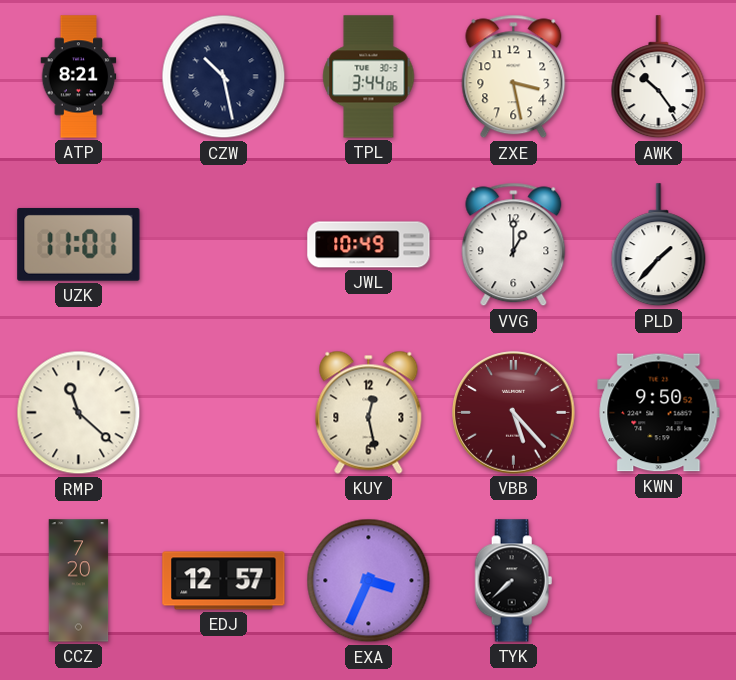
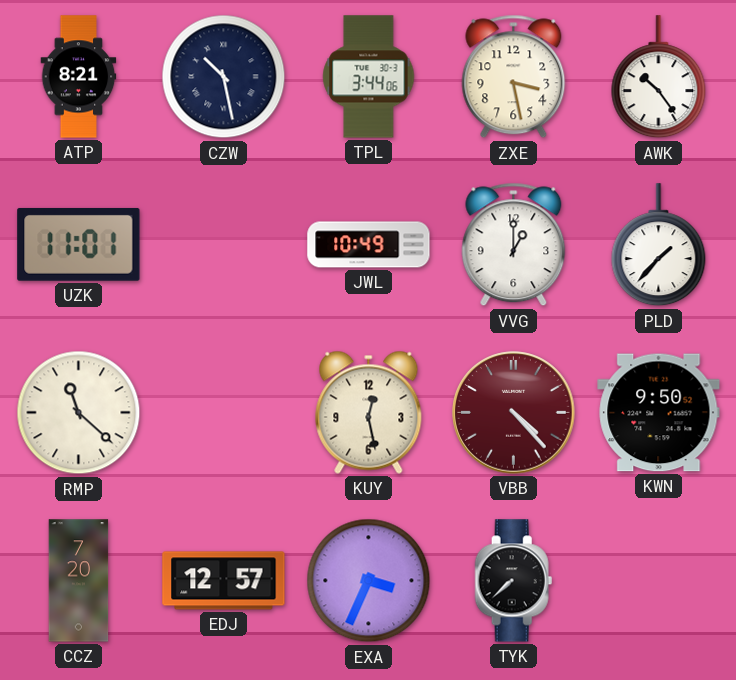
VBB: 5:23 -> 4:23 (514, 413)
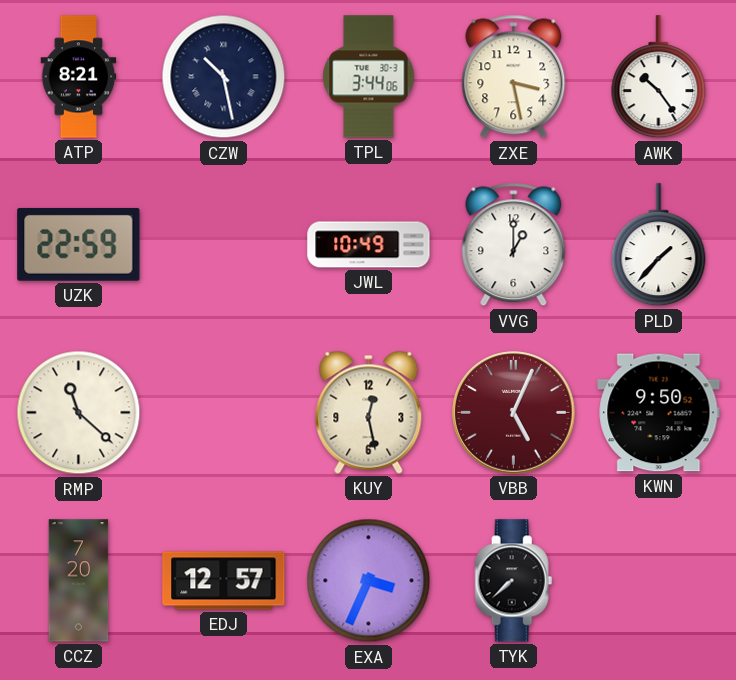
UZK: 11:01 -> 22:59 (79, 245)
VBB: 4:23 -> 5:04 (514, 413)
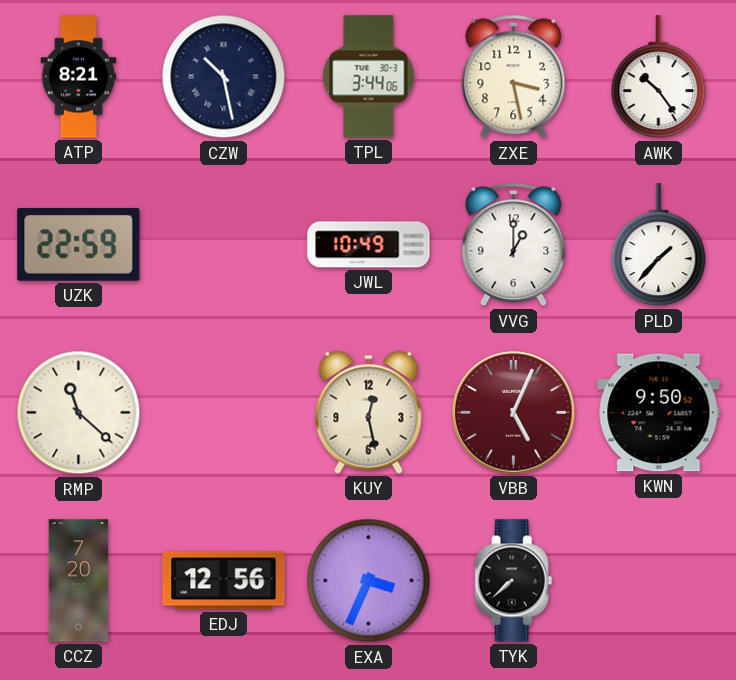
EDJ: 12:57 -> 12:56 (224, 581)
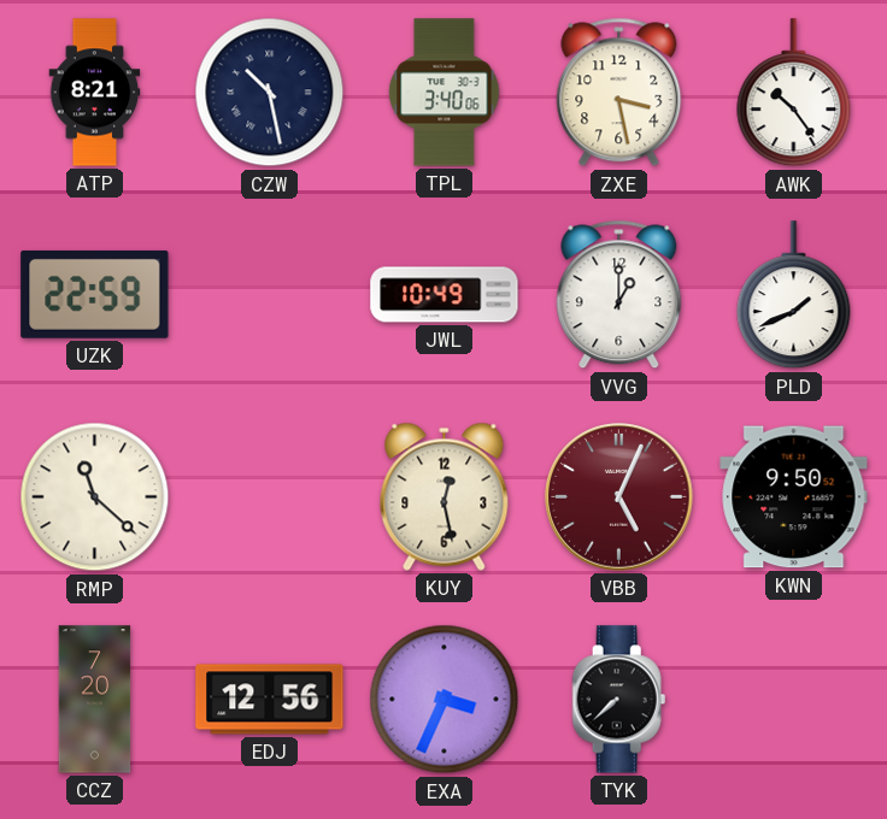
TPL: 3:44 -> 3:40 (445, 93)
PLD: 1:37 -> 1:41 (794, 295)
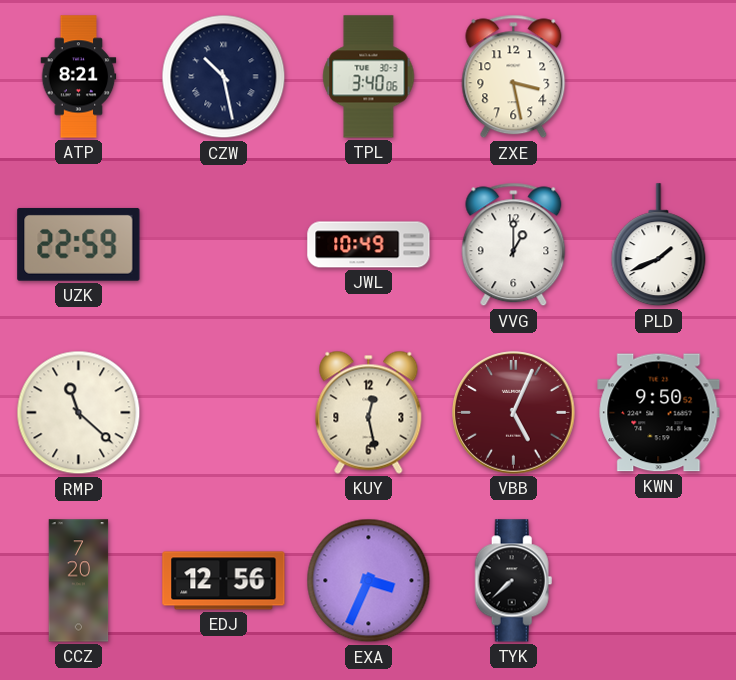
AWK: 10:24 -> none (794, 93)
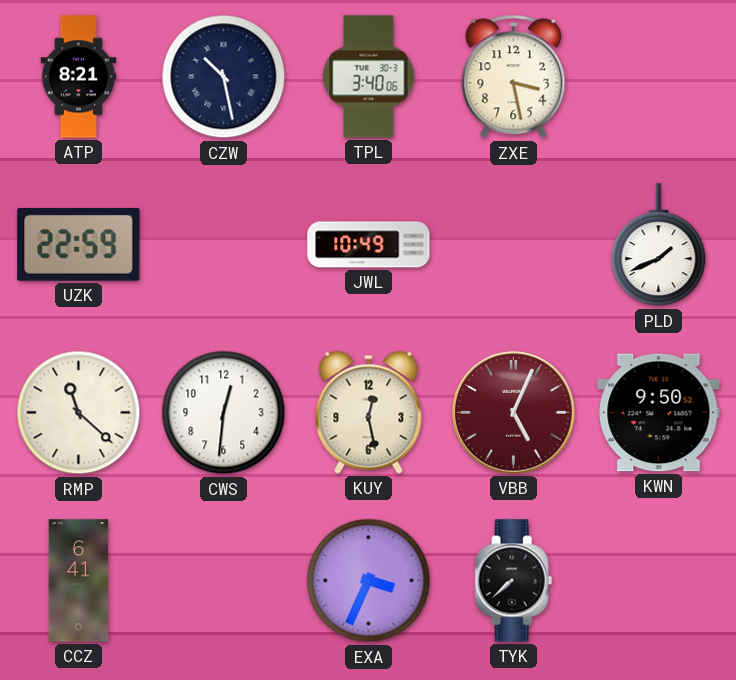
VVG: 1:00 -> none (514, 245)
CWS: none -> 12:31 (224, 413)
CCZ: 7:20 -> 6:41 (79, 581)
EDJ: 12:56 -> none (224, 581)
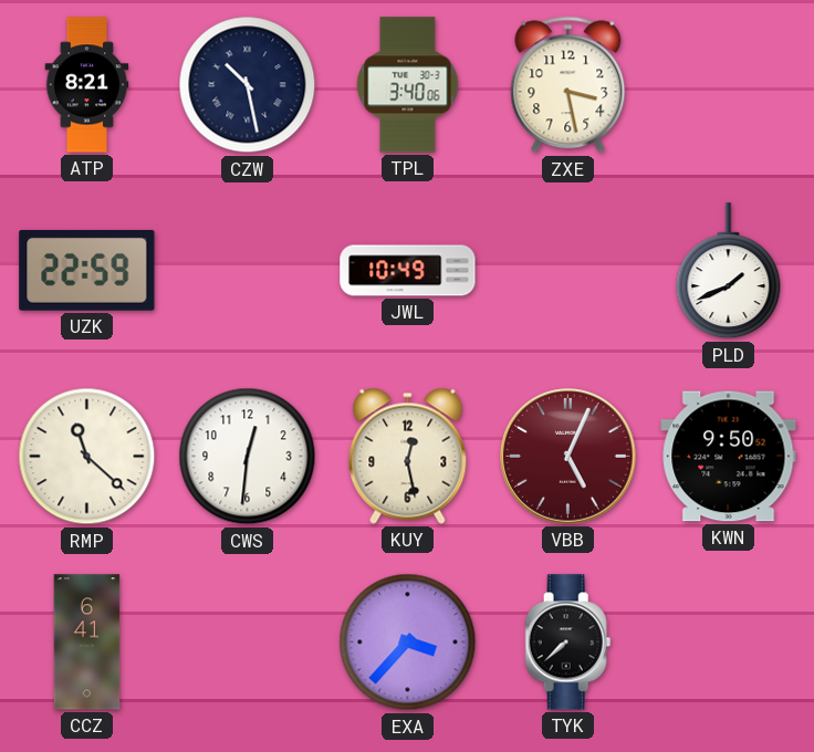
EXA: 3:34 -> 3:37 (408, 643)
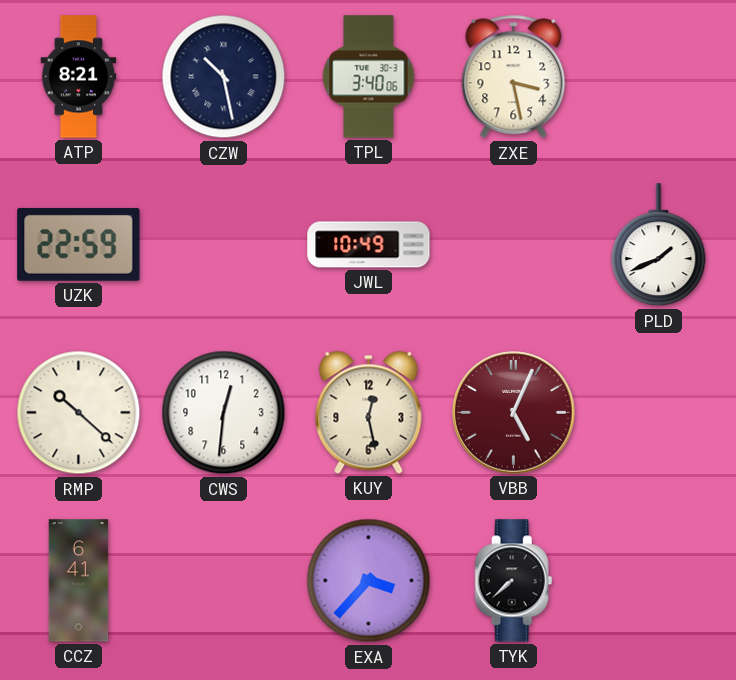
RMP: 11:22 -> 10:22 (79, 413)
KWN: 9:50 -> none (729, 457)
